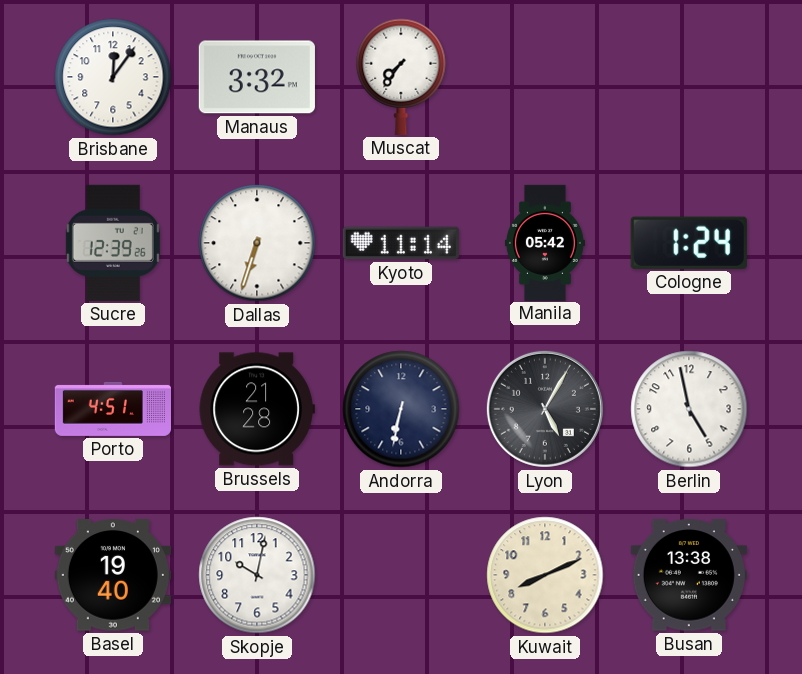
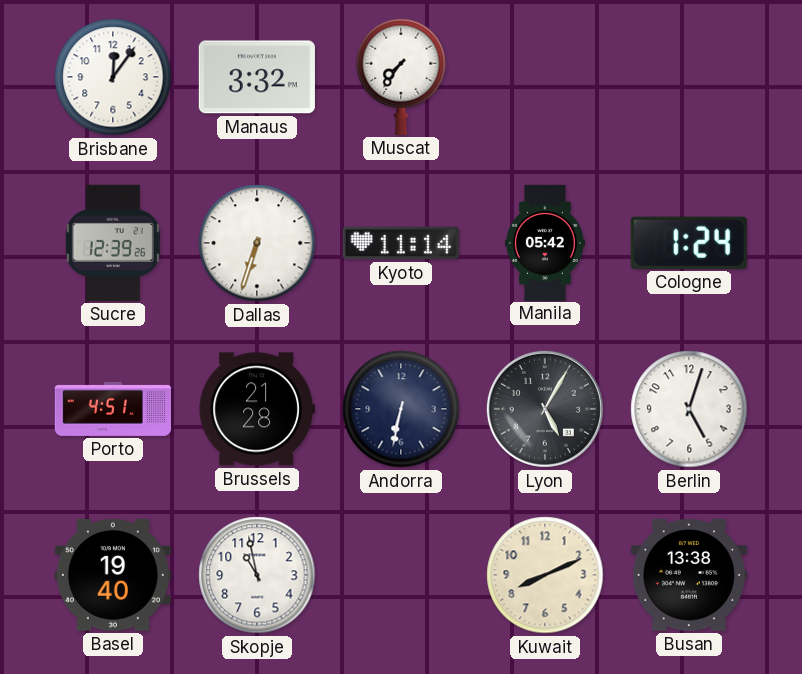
Berlin: 4:58 -> 5:03 (689, 409)
Skopje: 10:02 -> 10:58 (257, 575)
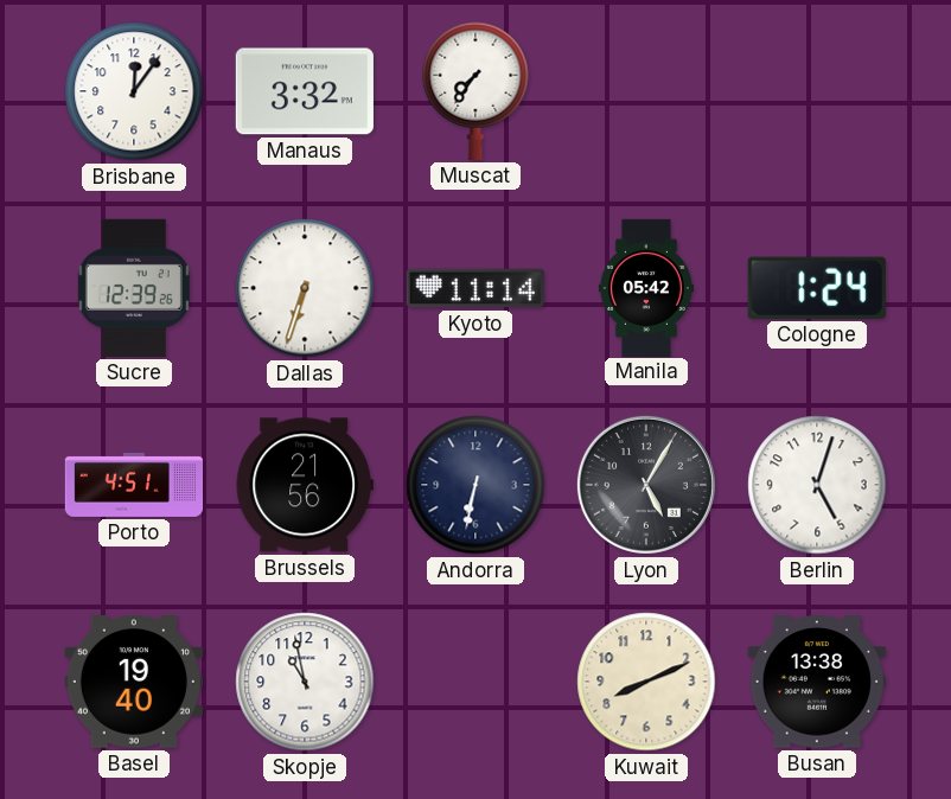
Brussels: 21:28 -> 21:56 (305, 485)
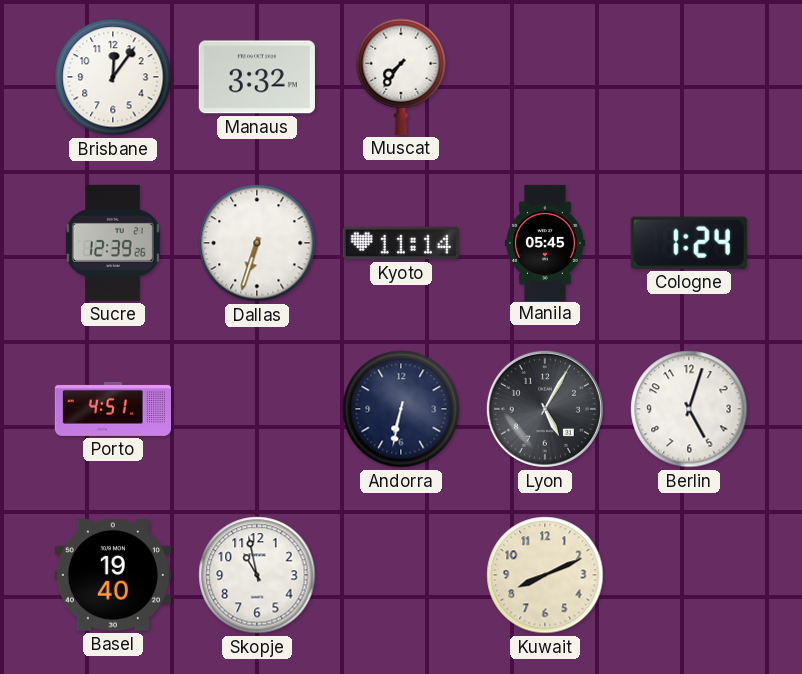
Manila: 05:42 -> 05:45 (545, 242)
Brussels: 21:56 -> none (305, 485)
Busan: 13:38 -> none (817, 682)
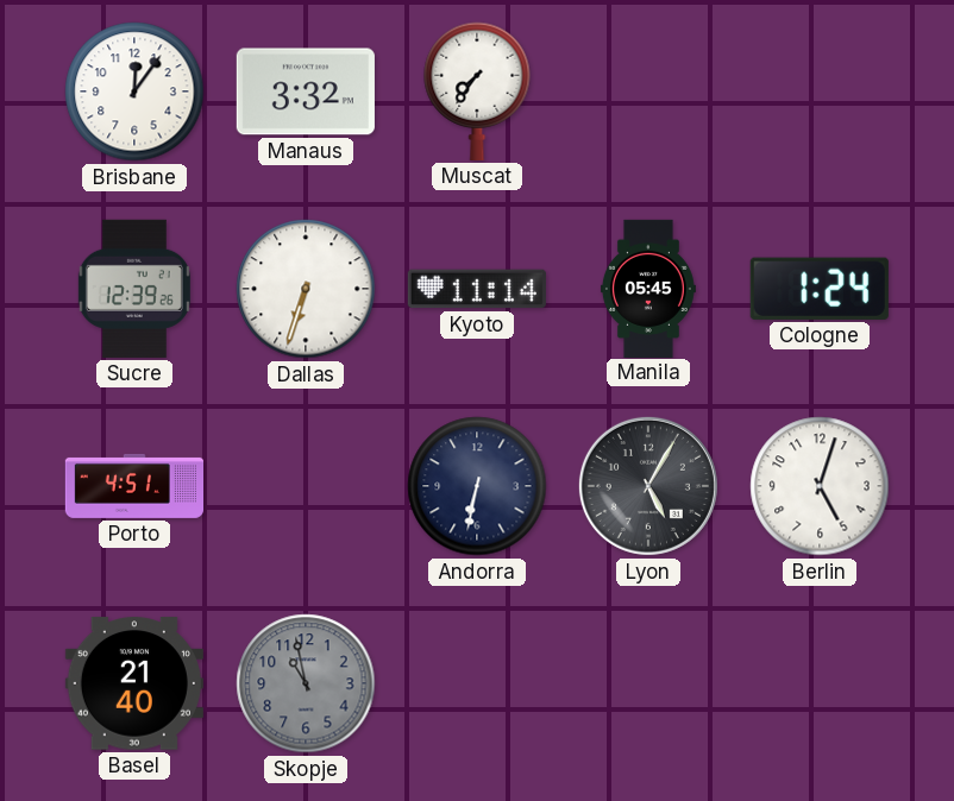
Basel: 19:40 -> 21:40 (134, 683)
Skopje dial: white -> grey (306, 683)
Kuwait: 8:11 -> none (545, 575)
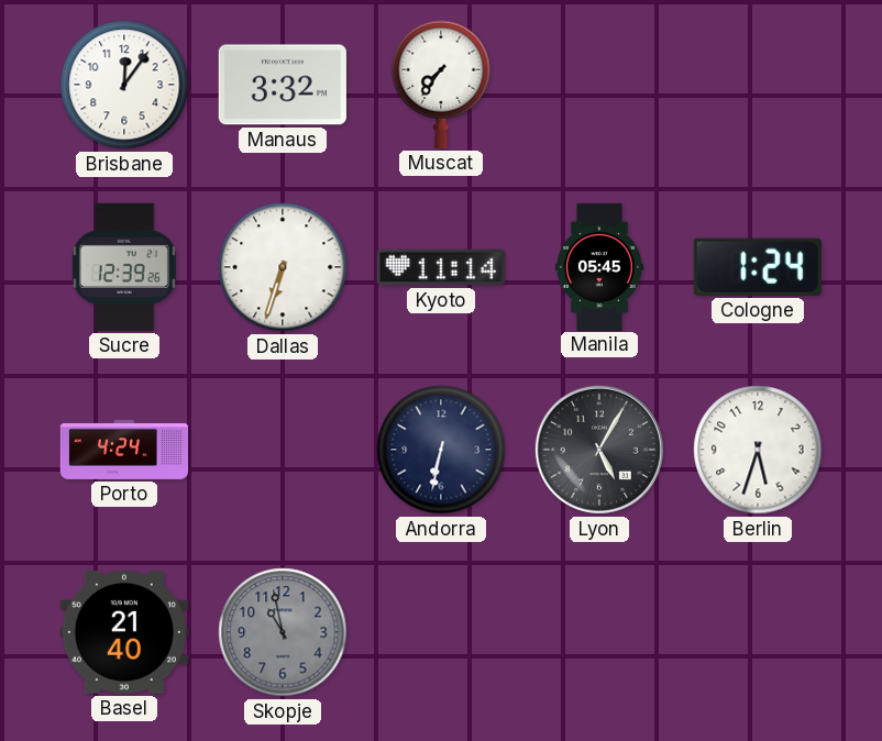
Porto: 4:51 -> 4:24 (123, 450)
Berlin: 5:03 -> 5:33 (758, 450)
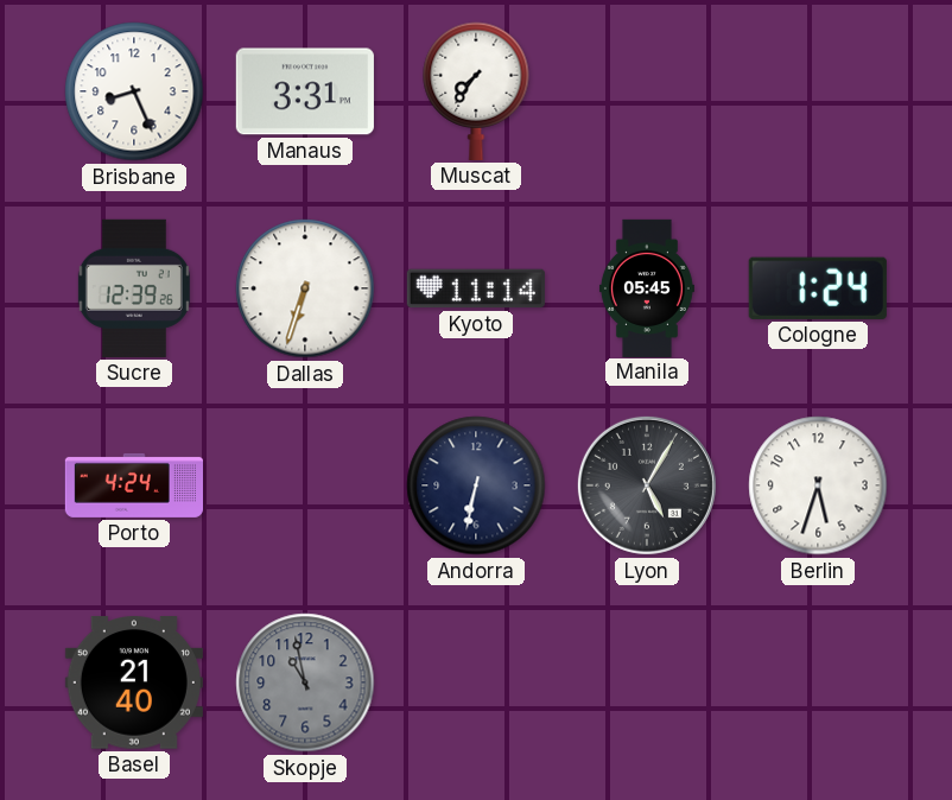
Brisbane: 12:06 -> 8:26 (134, 91)
Manaus: 3:32 -> 3:31 (305, 91)
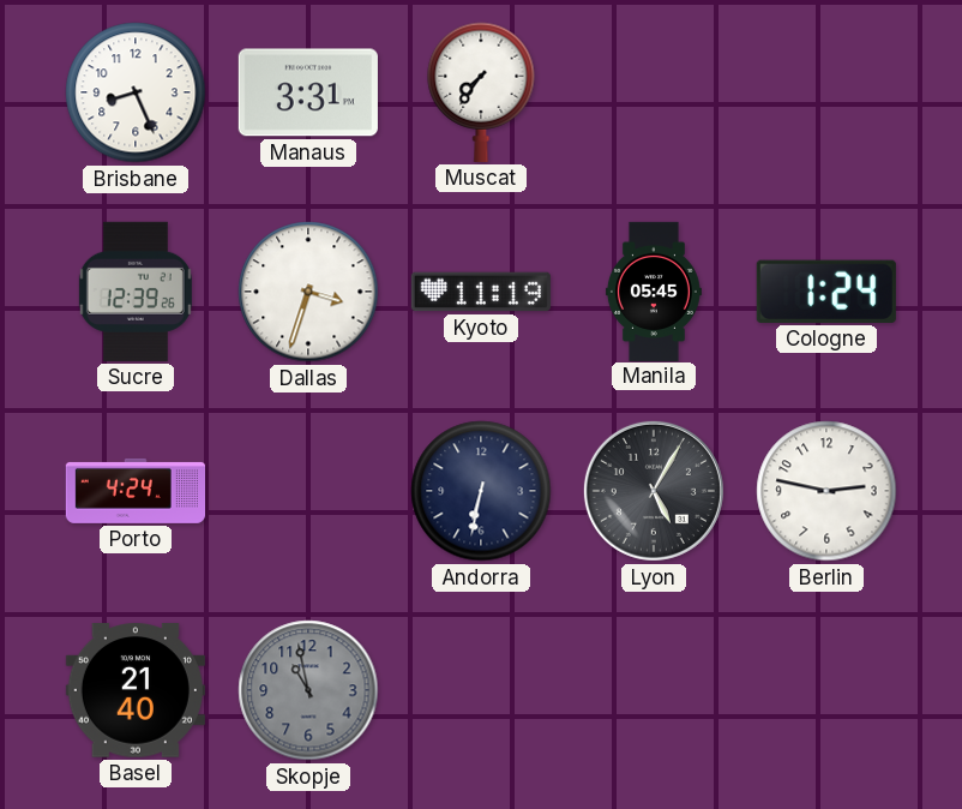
Dallas: 6:33 -> 3:33 (308, 292)
Kyoto: 11:14 -> 11:19 (481, 292)
Berlin: 5:33 -> 2:47 (826, 491)
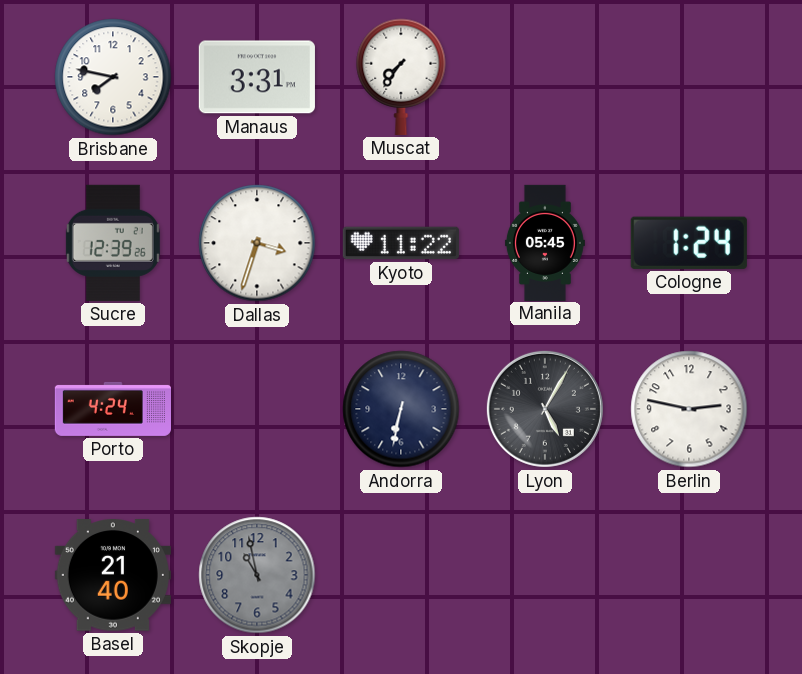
Brisbane: 8:26 -> 7:47 (113, 77)
Kyoto: 11:19 -> 11:22 (401, 243)
